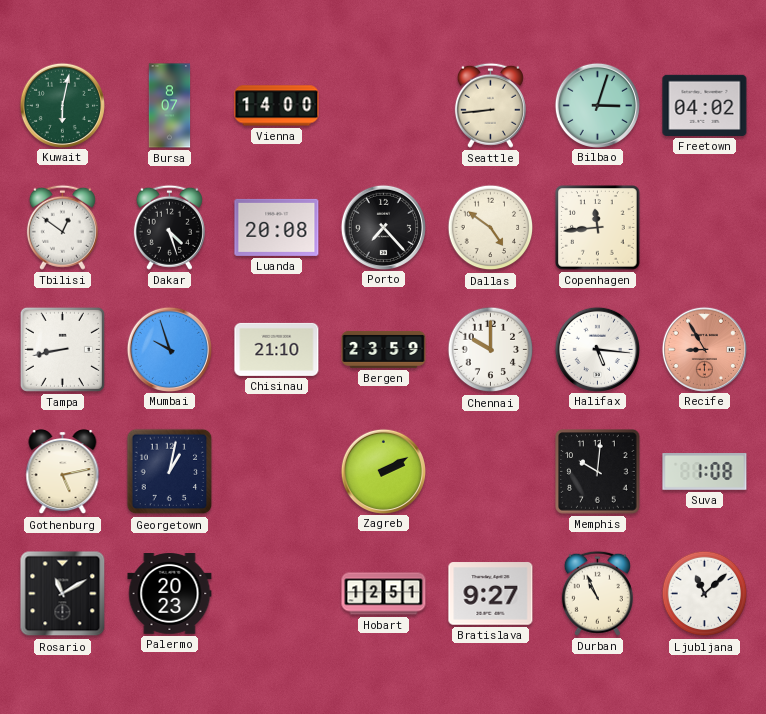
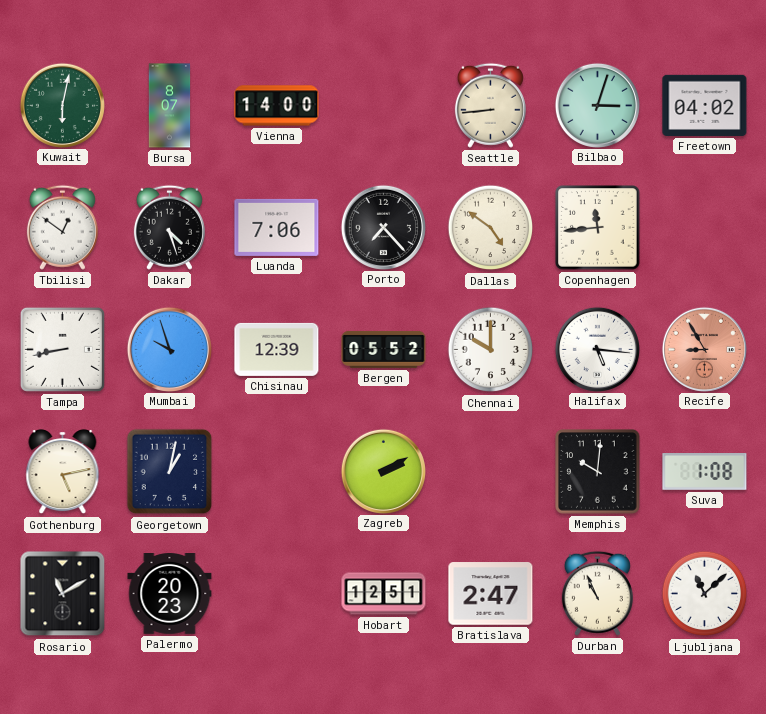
Luanda: 20:08 -> 7:06 (277, 227)
Chisinau: 21:10 -> 12:39 (277, 349)
Bergen: 23:59 -> 05:52 (384, 349)
Bratislava: 9:27 -> 2:47 (491, 594)
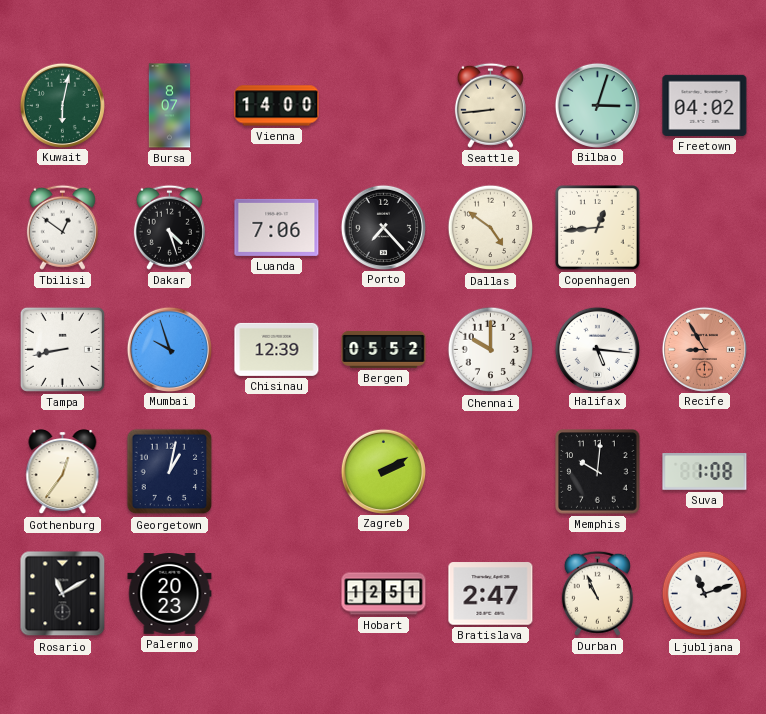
Copenhagen: 11:44 -> 12:44 (598, 228)
Gothenburg: 5:13 -> 12:36 (63, 472)
Ljubljana: 11:08 -> 11:12 (705, 594)
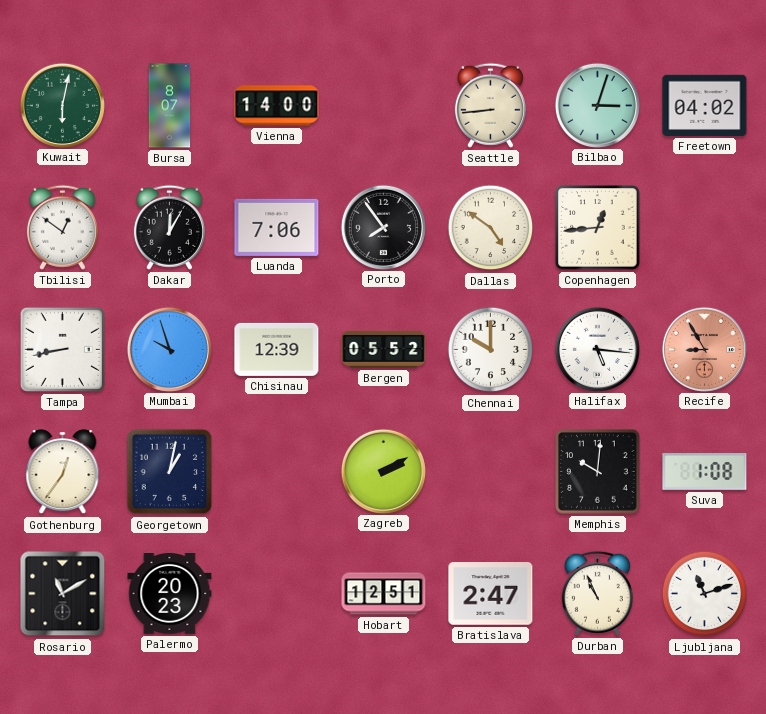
Dakar: 4:27 -> 12:05 (169, 227)
Porto: 7:23 -> 7:54 (383, 227)
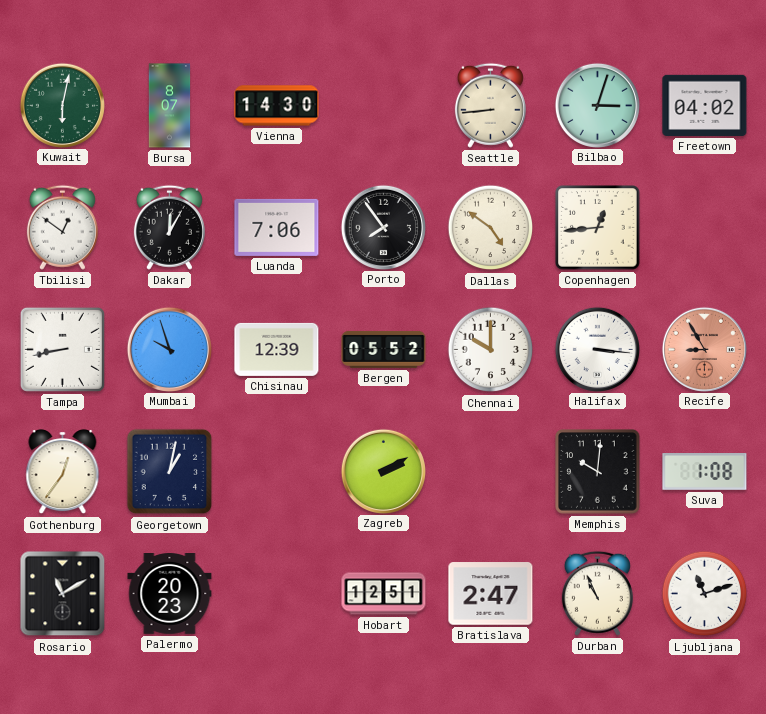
Vienna: 14:00 -> 14:30 (277, 106)
Halifax: 5:16 -> 3:16 (597, 349)
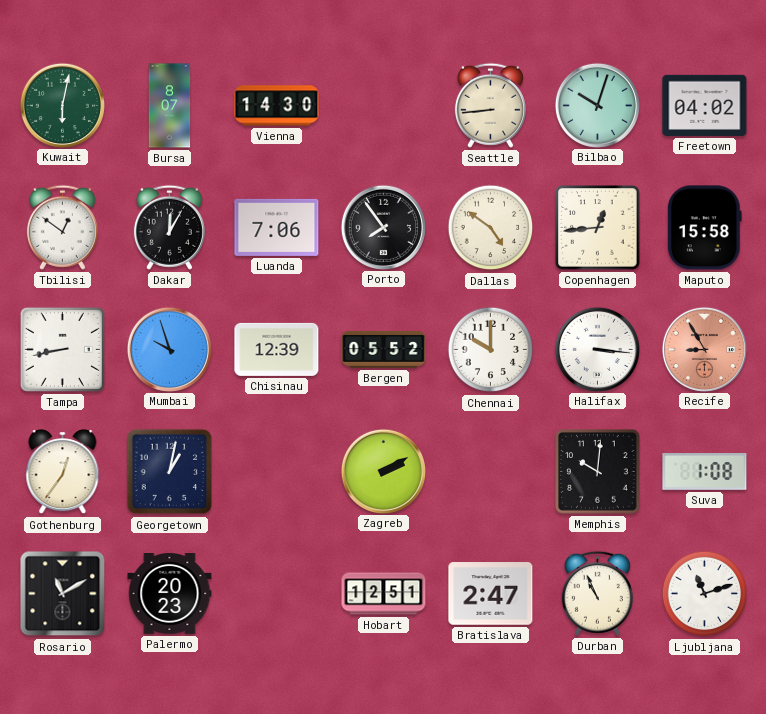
Bilbao: 3:03 -> 10:03 (597, 105)
Maputo: none -> 15:58 (704, 228)
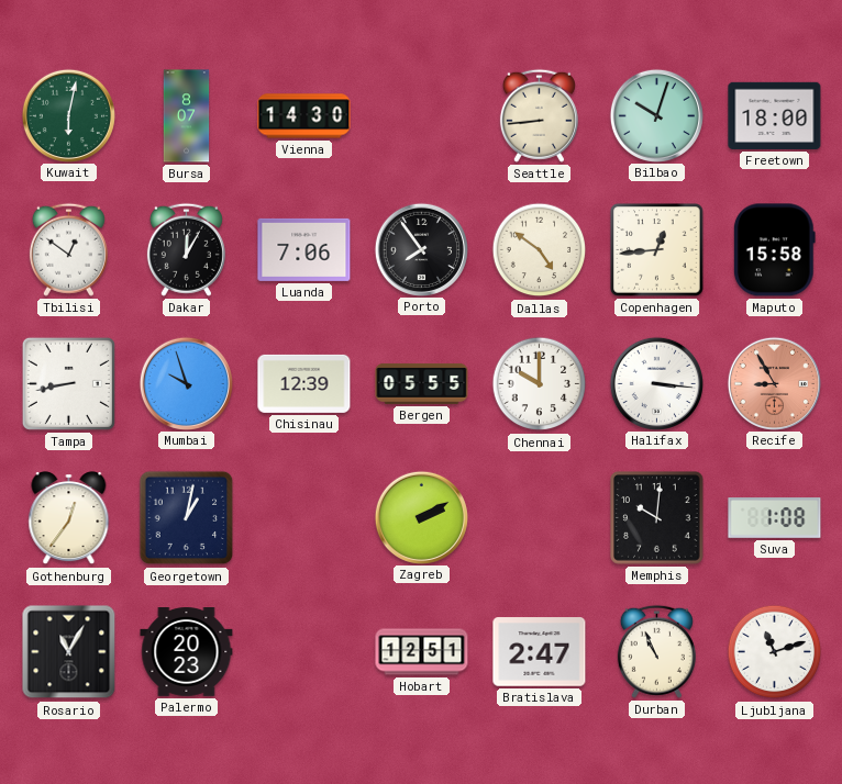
Freetown: 04:02 -> 18:00 (775, 115)
Bergen: 05:52 -> 05:55 (422, 383)
Rosario: 11:10 -> 11:05 (69, 652)
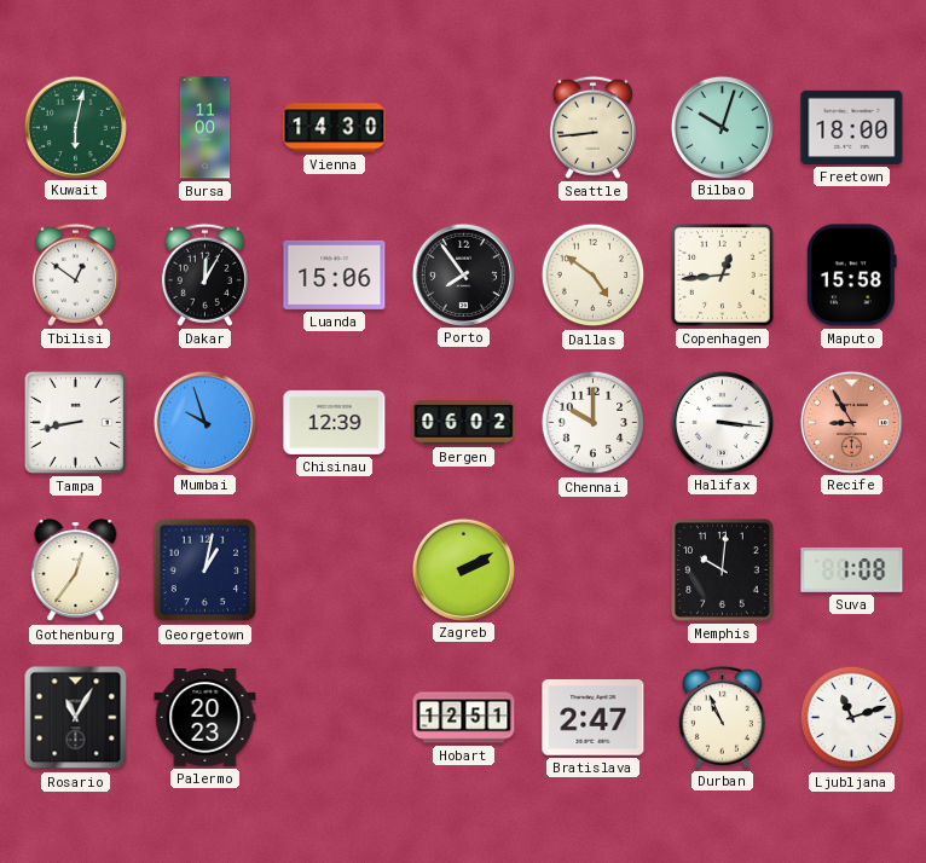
Bursa: 8:07 -> 11:00 (206, 128)
Luanda: 7:06 -> 15:06 (335, 274)
Bergen: 05:55 -> 06:02 (464, 422)
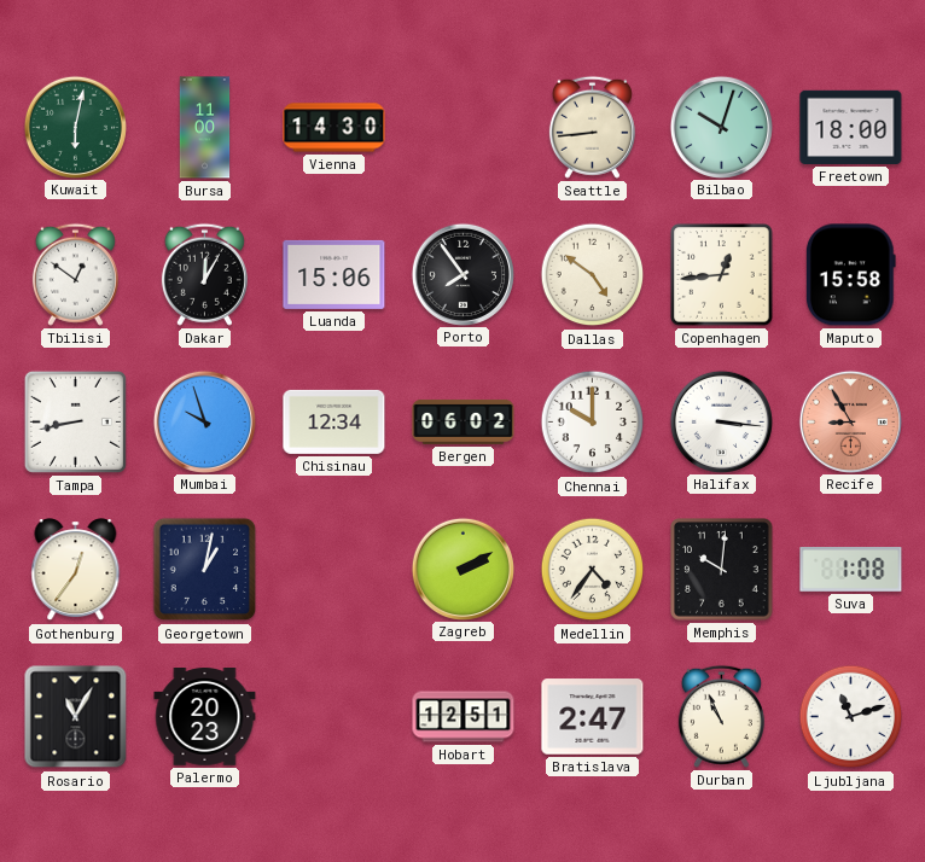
Chisinau: 12:39 -> 12:34 (334, 421)
Medellin: none -> 4:36 (593, 570)
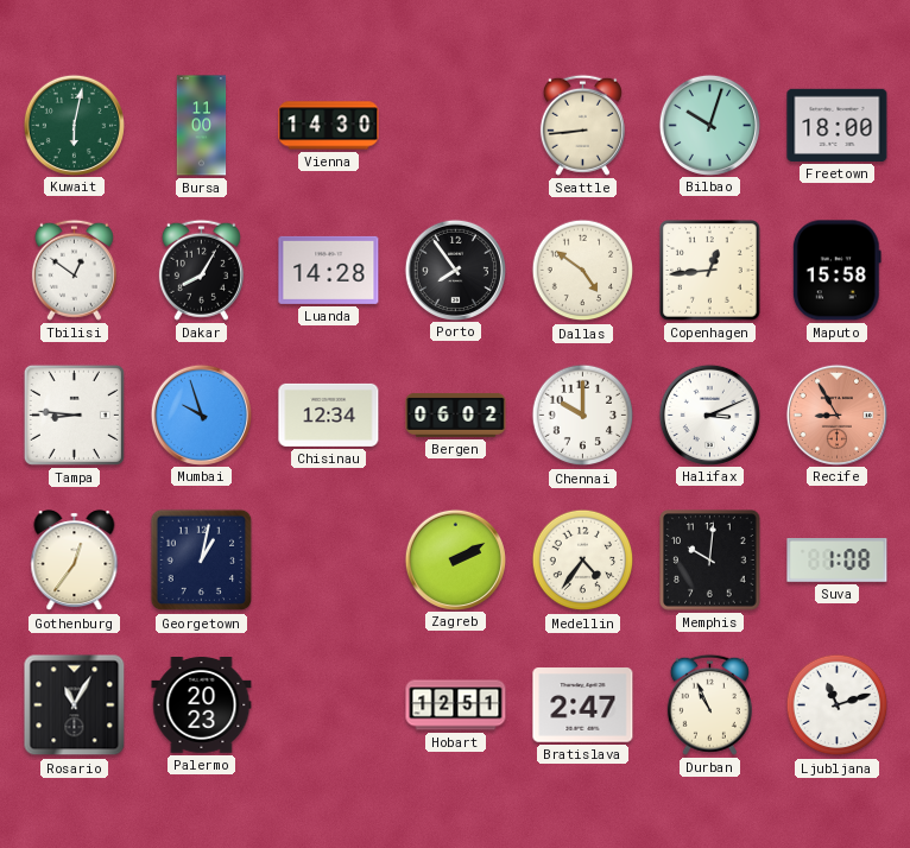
Dakar: 12:05 -> 8:05 (201, 270)
Luanda: 15:06 -> 14:28 (329, 270)
Tampa: 8:43 -> 8:46 (74, 414)
Halifax: 3:16 -> 3:11 (709, 414)
